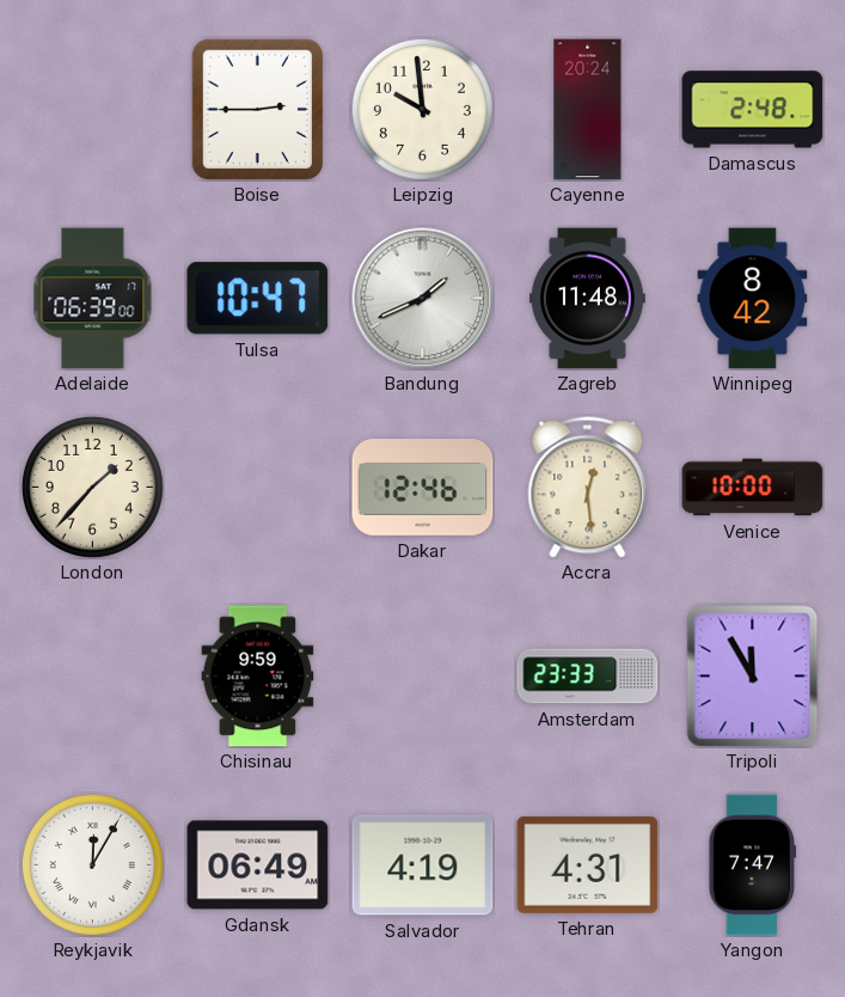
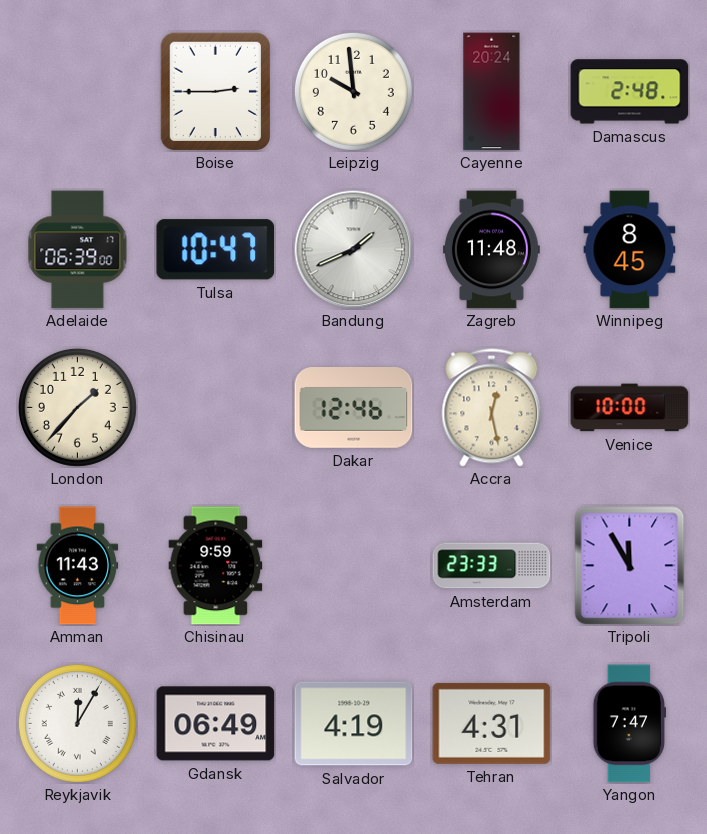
Winnipeg: 8:42 -> 8:45 (630, 250)
Accra: 12:29 -> 12:28 (492, 408)
Amman: none -> 11:43 (78, 566)
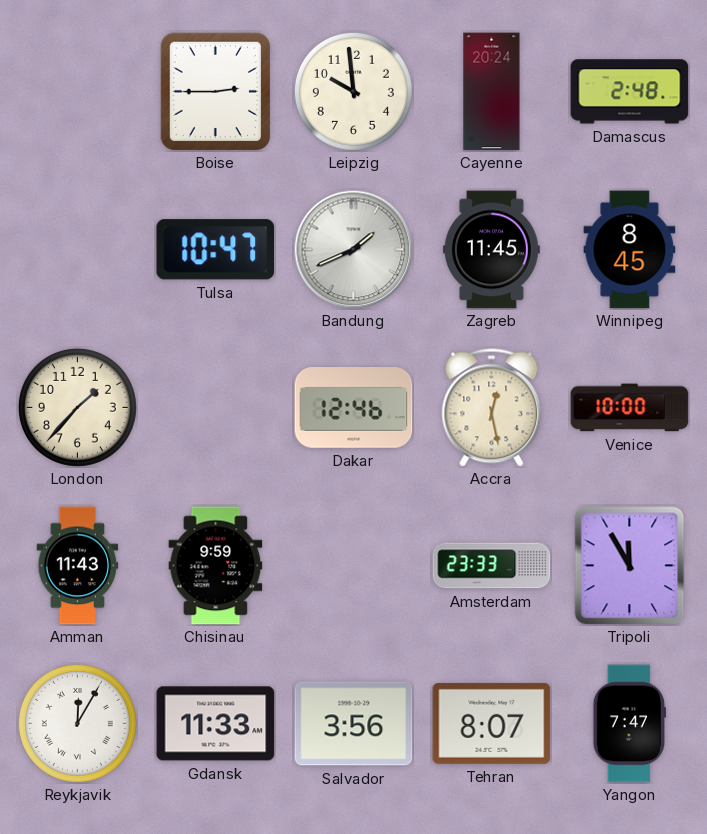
Adelaide: 06:39 -> none (78, 250)
Zagreb: 11:48 -> 11:45 (492, 250)
Gdansk: 06:49 -> 11:33 (216, 724)
Salvador: 4:19 -> 3:56 (354, 724)
Tehran: 4:31 -> 8:07 (492, 723)
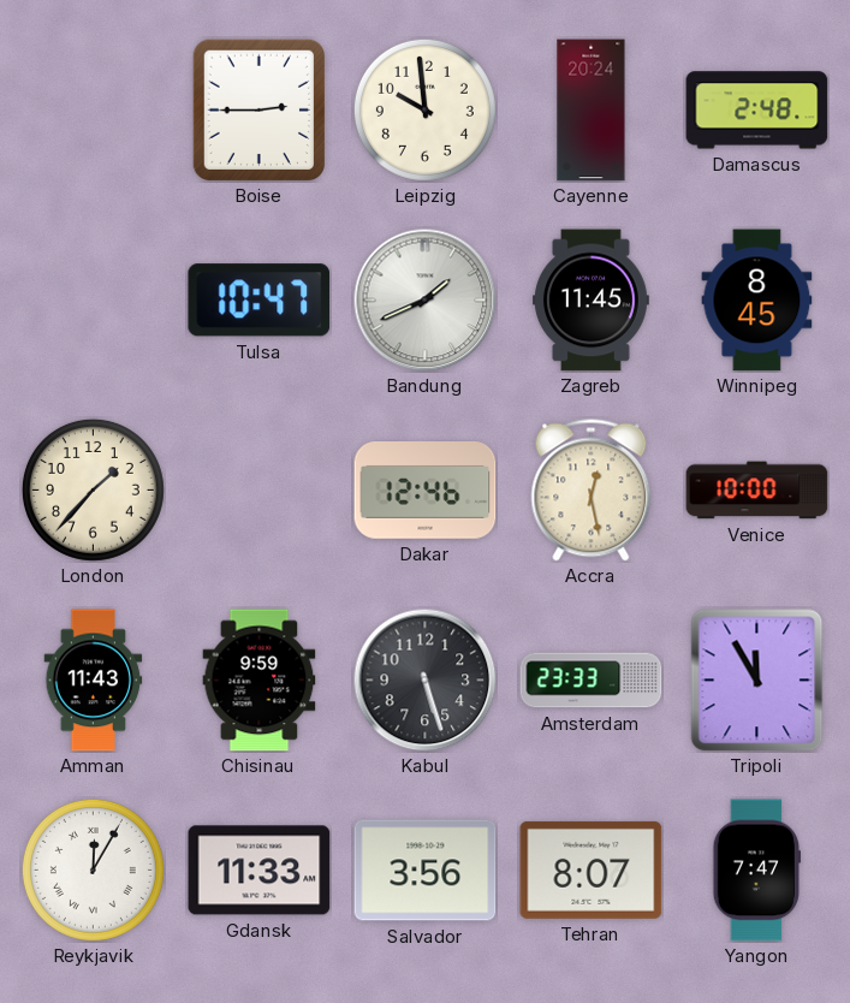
Kabul: none -> 5:27 (426, 681)
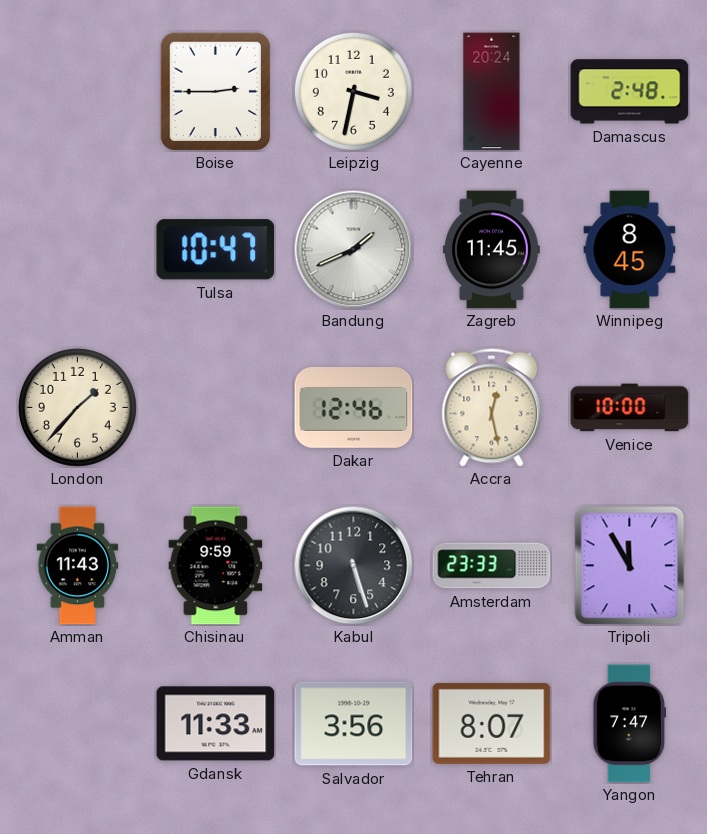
Leipzig: 9:59 -> 3:32 (353, 91)
Reykjavik: 12:05 -> none (93, 870)
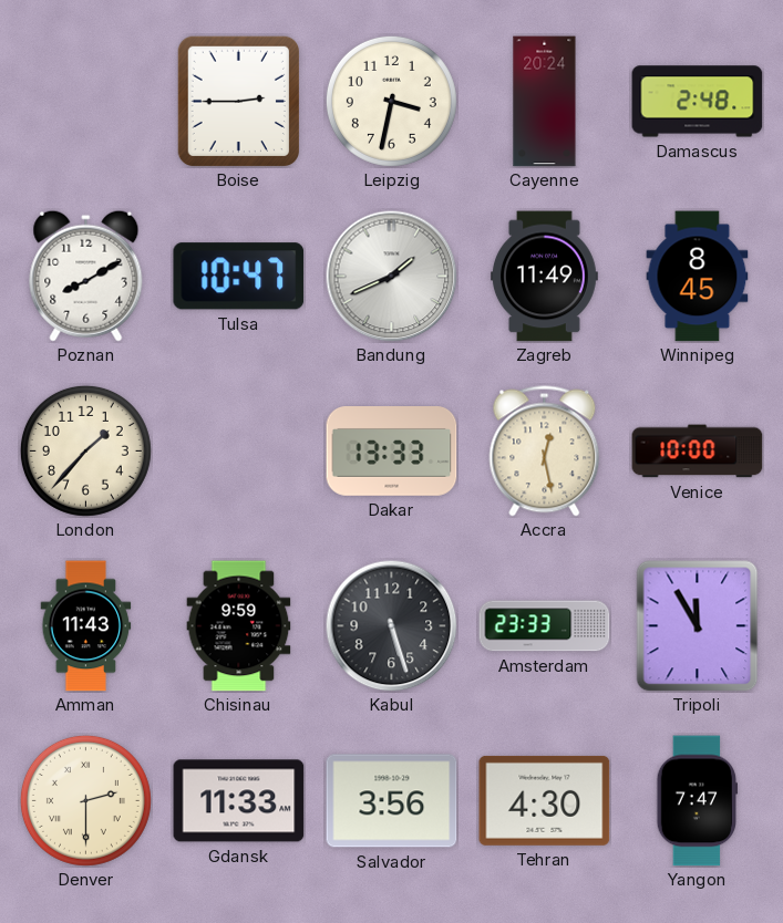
Poznan: none -> 8:10 (86, 276)
Zagreb: 11:45 -> 11:49 (545, 277)
Dakar: 12:46 -> 13:33 (392, 452)
Denver: none -> 2:30 (85, 800)
Tehran: 8:07 -> 4:30 (545, 800)
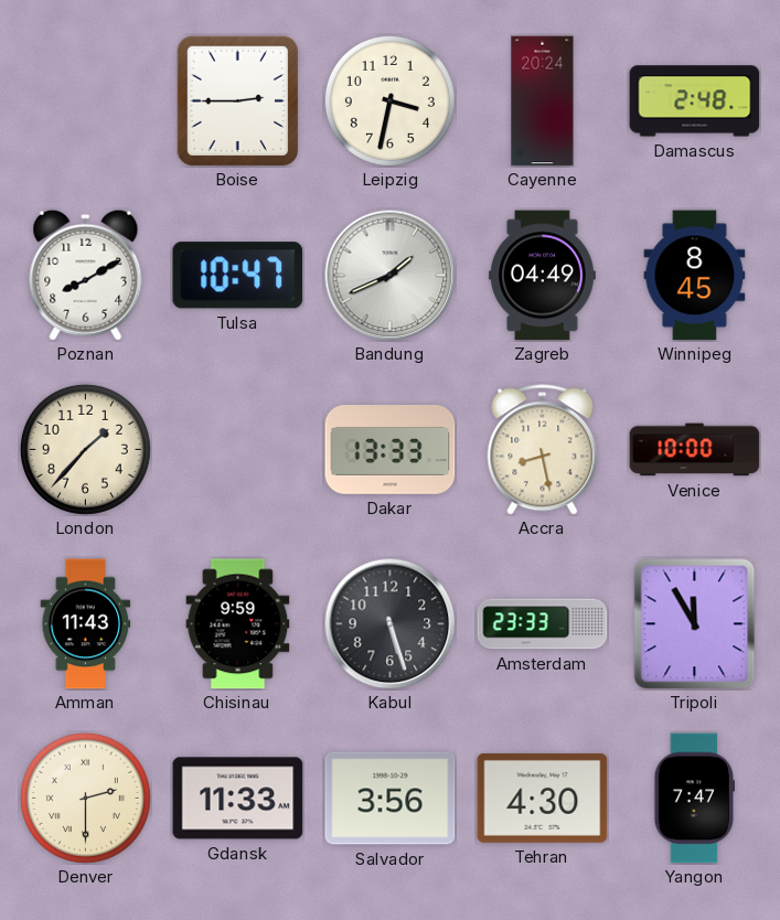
Zagreb: 11:49 -> 04:49 (543, 276)
Accra: 12:28 -> 8:28 (543, 450)
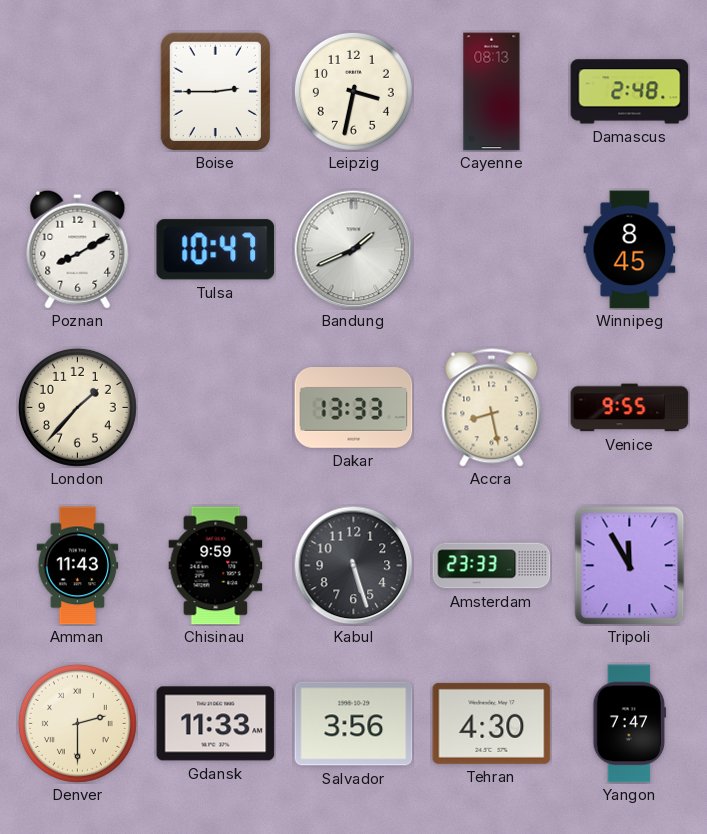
Cayenne: 20:24 -> 08:13 (492, 92)
Zagreb: 04:49 -> none (543, 276)
Venice: 10:00 -> 9:55 (630, 408)
